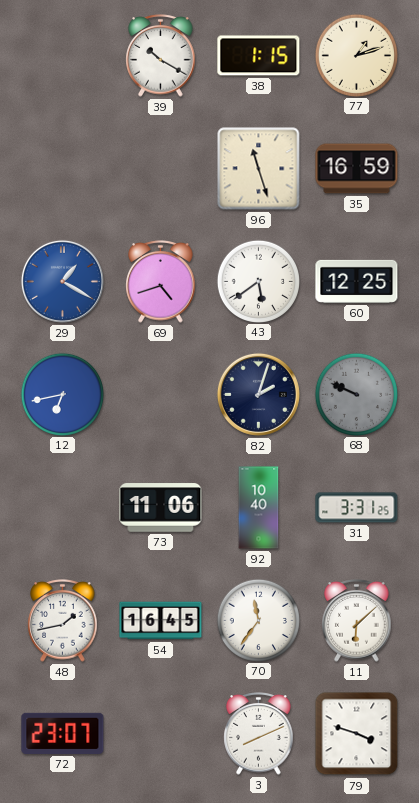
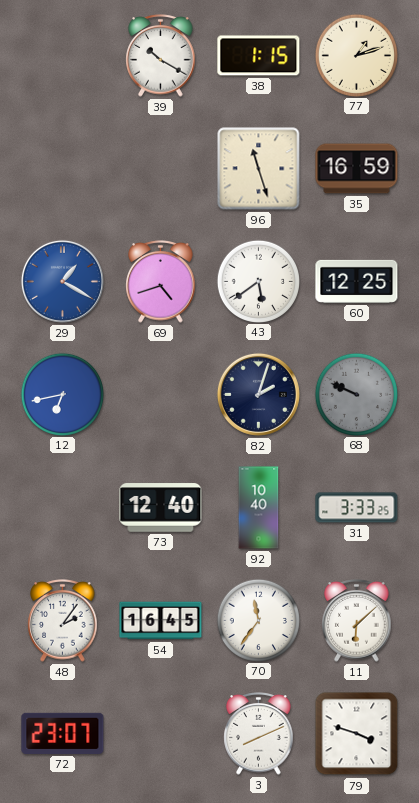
73: 11:06 -> 12:40 (161, 508)
31: 3:31 -> 3:33 (357, 508)
48: 1:43 -> 2:06 (63, 621)
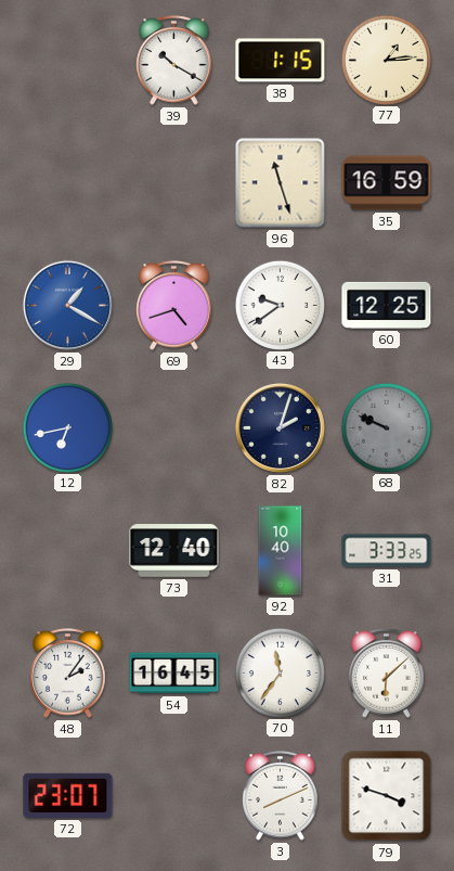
77: 1:12 -> 1:14 (386, 60)
43: 5:39 -> 9:39 (280, 305)
